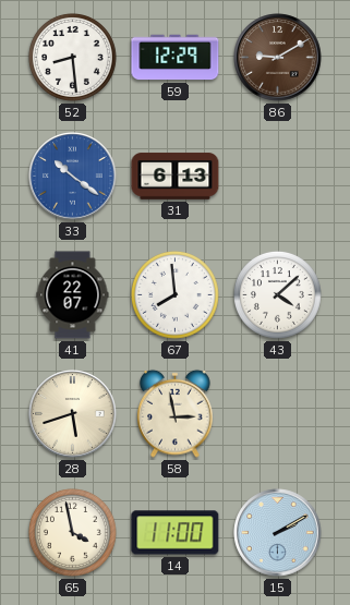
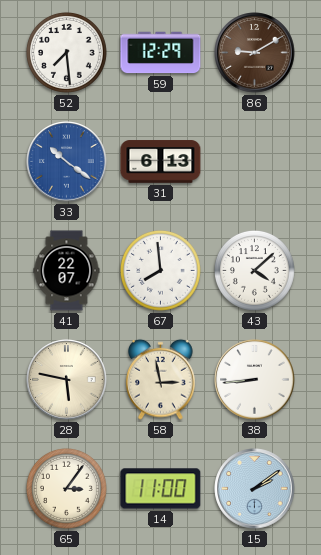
52: 8:29 -> 7:29 (66, 52)
28: 5:42 -> 5:47 (67, 380)
38: none -> 8:44 (255, 380)
65: 3:58 -> 3:06 (66, 488)
15: 2:10 -> 2:09 (255, 489)
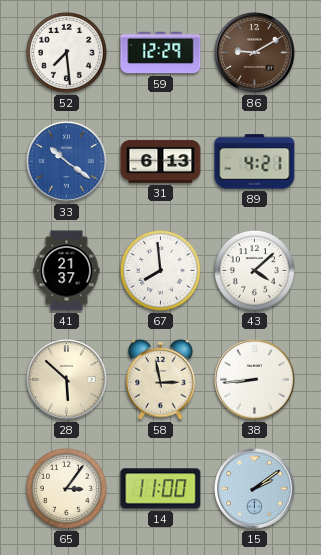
89: none -> 4:21 (255, 162)
41: 22:07 -> 21:37 (67, 271)
28: 5:47 -> 5:52 (67, 380)
